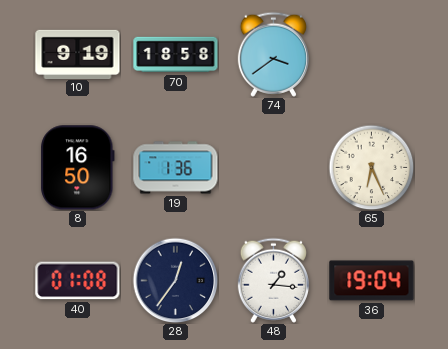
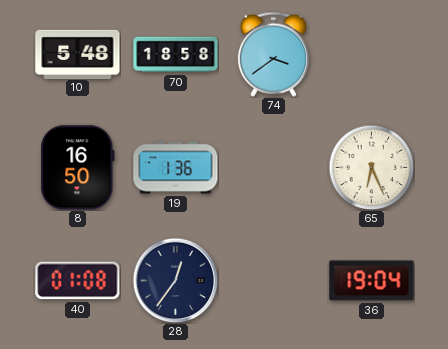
10: 9:19 -> 5:48 (78, 54)
48: 1:16 -> none (273, 280)
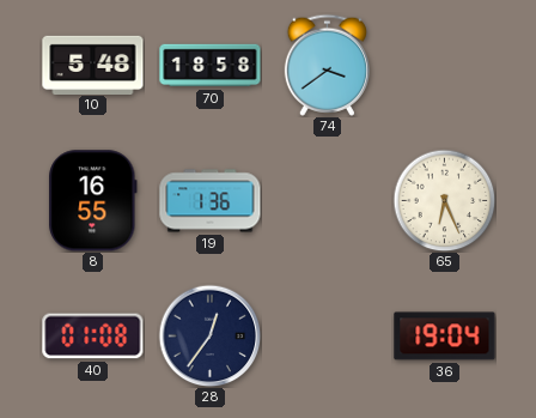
8: 16:50 -> 16:55 (93, 201)
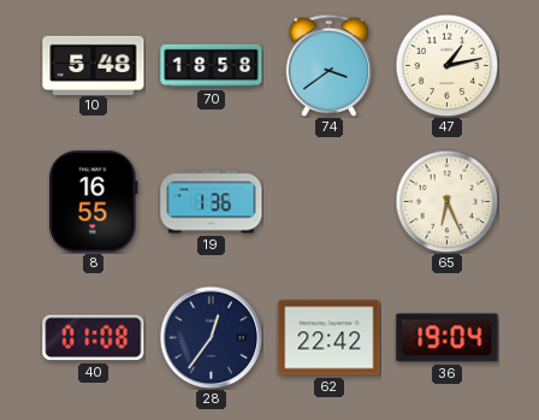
47: none -> 1:13 (446, 65)
62: none -> 22:42 (330, 338)
